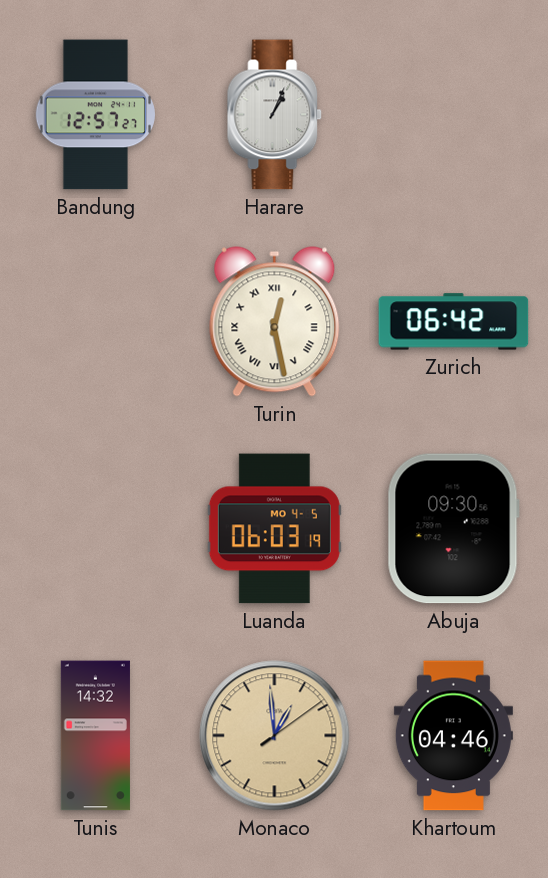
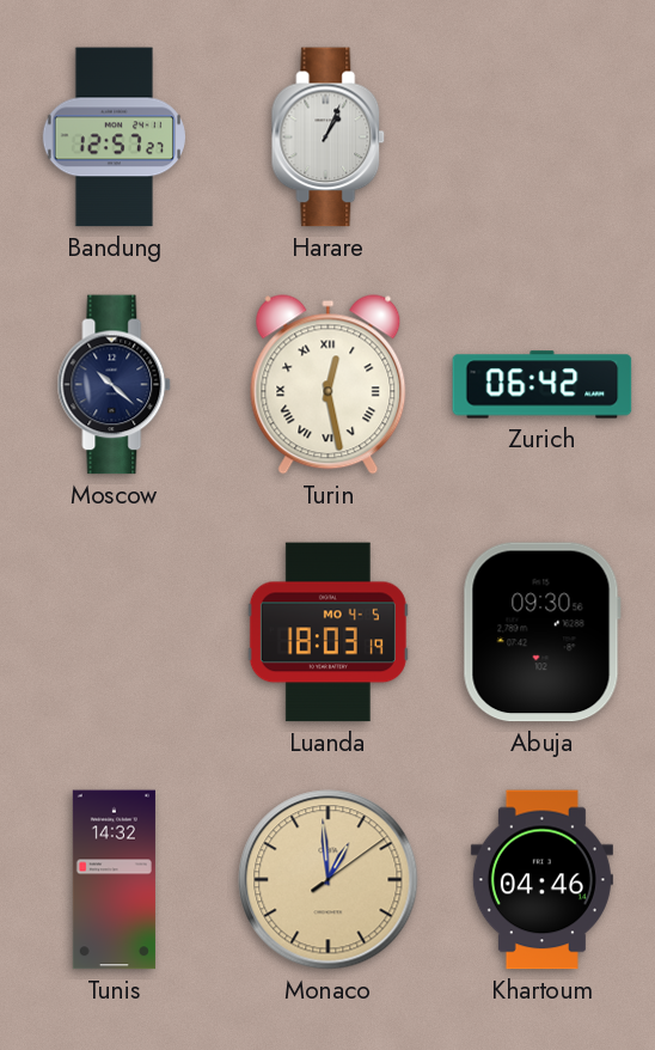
Moscow: none -> 10:22 (115, 385)
Luanda: 06:03 -> 18:03 (327, 633)
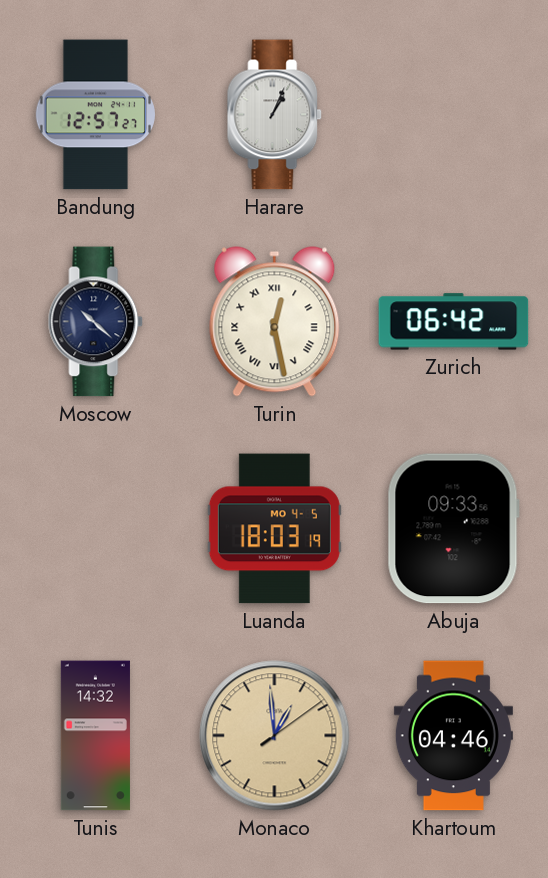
Abuja: 09:30 -> 09:33 (453, 529)
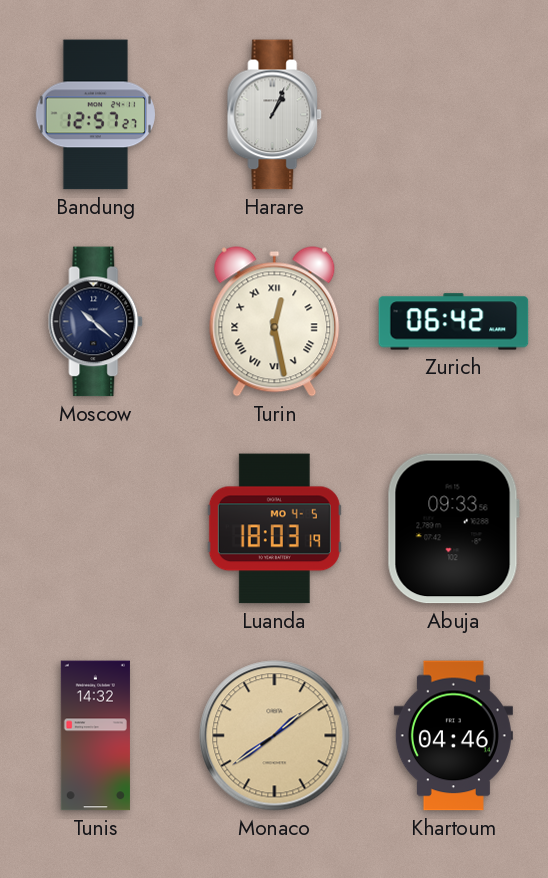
Monaco: 12:59 -> 1:39 (275, 736)
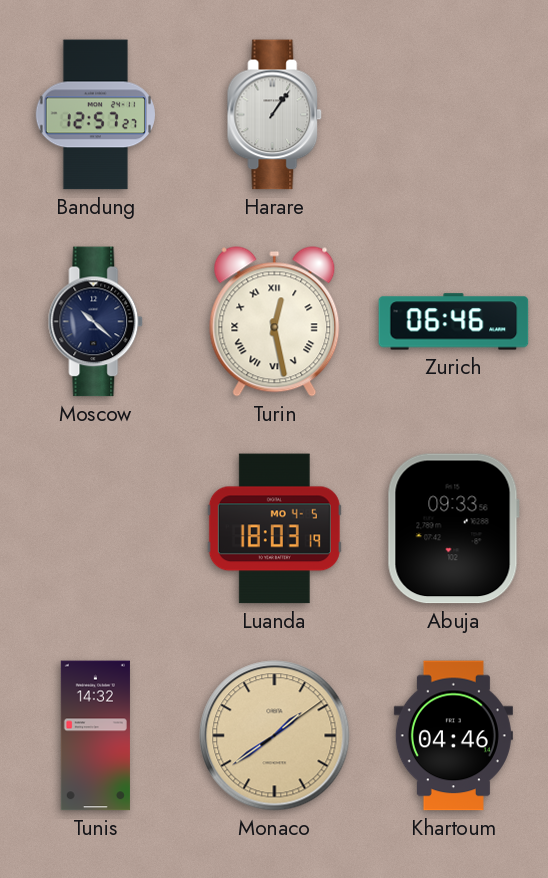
Harare: 1:04 -> 1:06 (275, 115)
Zurich: 06:42 -> 06:46 (454, 322)
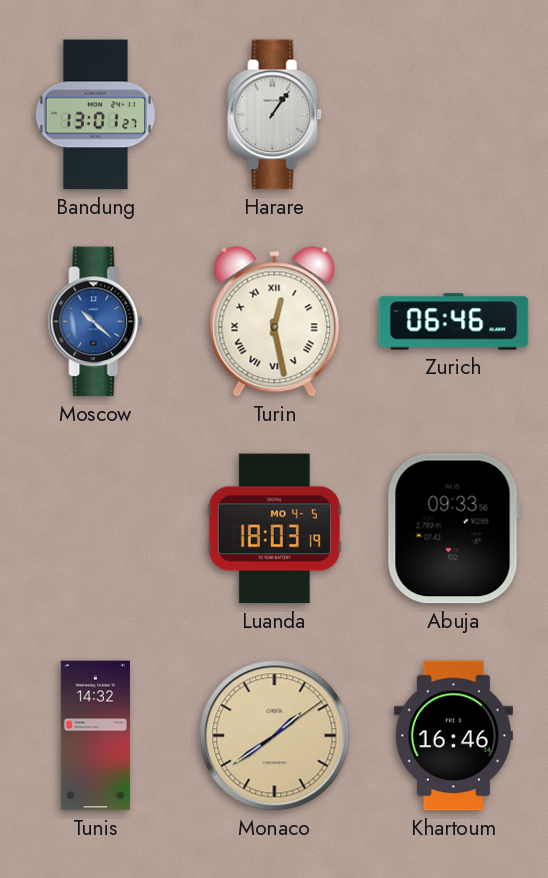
Bandung: 12:57 -> 13:01 (95, 115)
Moscow dial: navy -> blue (96, 322)
Khartoum: 04:46 -> 16:46 (453, 736)
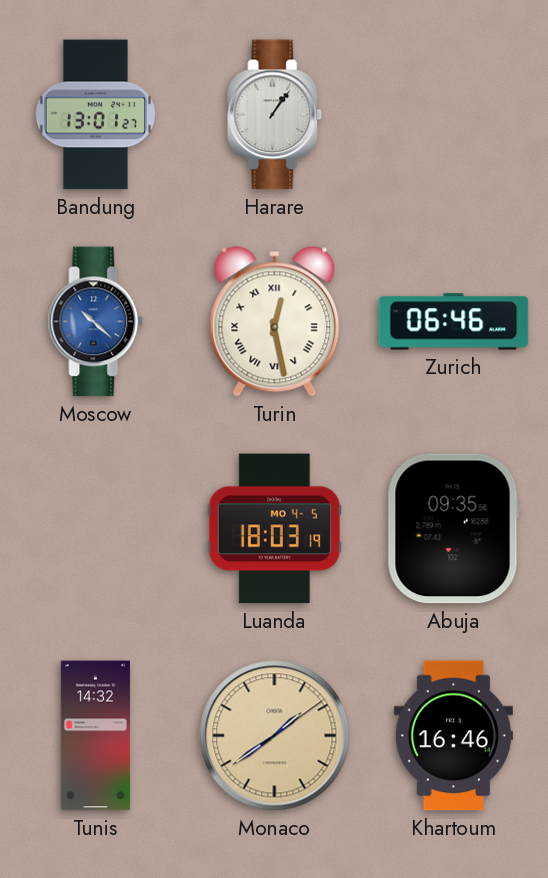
Abuja: 09:33 -> 09:35 (453, 529)
